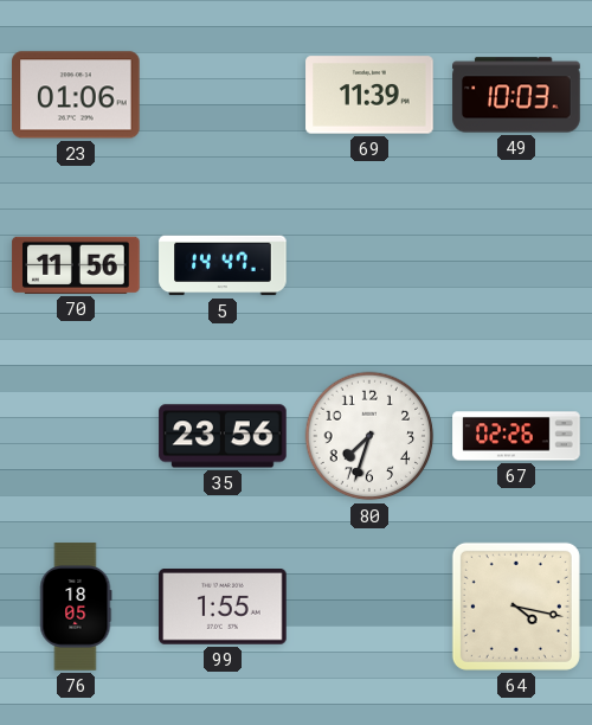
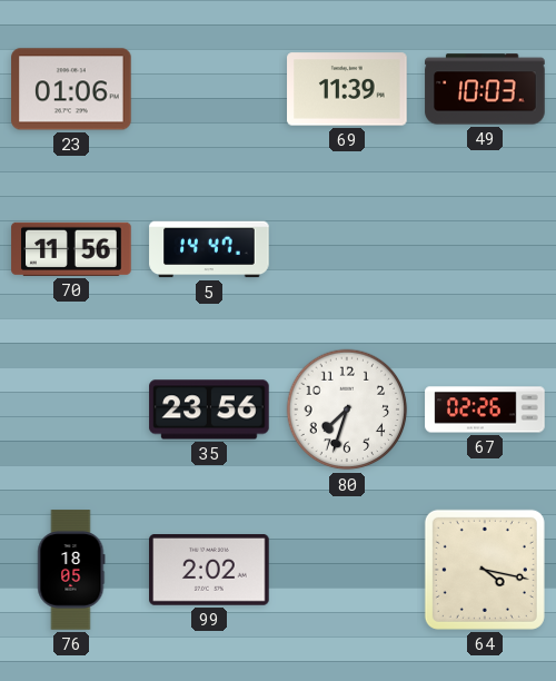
99: 1:55 -> 2:02 (209, 571)
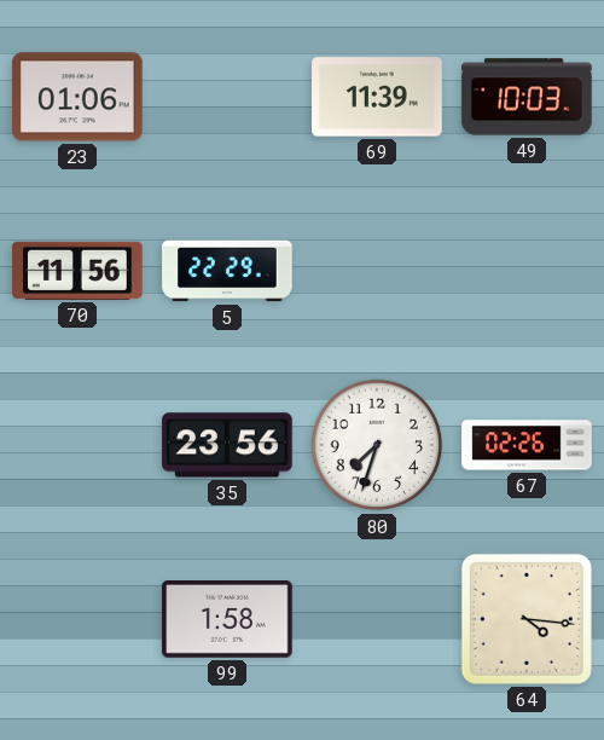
5: 14:47 -> 22:29 (227, 271)
76: 18:05 -> none (71, 570)
99: 2:02 -> 1:58 (227, 620)
64: 4:17 -> 4:16 (527, 619)
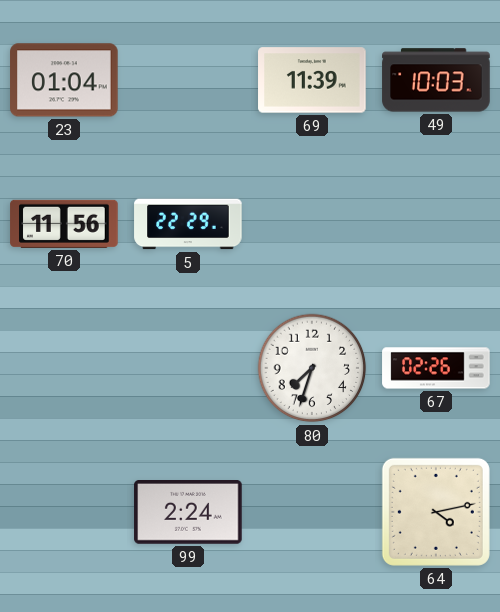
23: 01:06 -> 01:04 (64, 80)
35: 23:56 -> none (227, 445)
99: 1:58 -> 2:24 (188, 513)
64: 4:16 -> 4:13 (436, 512)
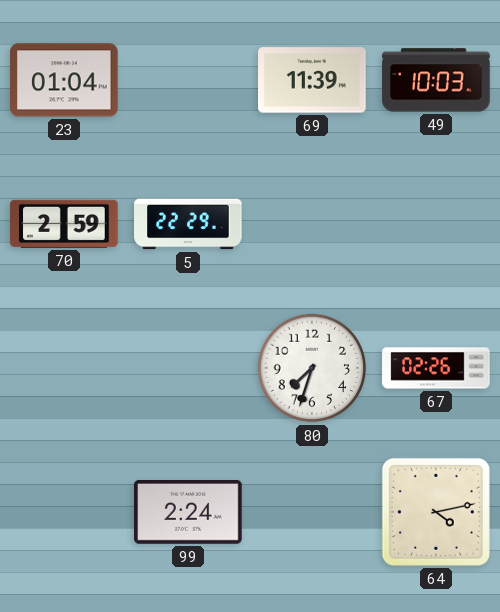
70: 11:56 -> 2:59 (64, 224)
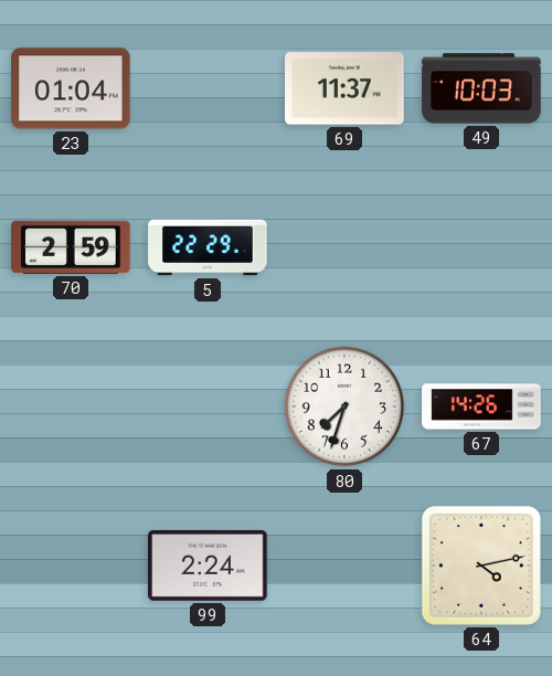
69: 11:39 -> 11:37 (344, 88)
67: 02:26 -> 14:26 (481, 406)
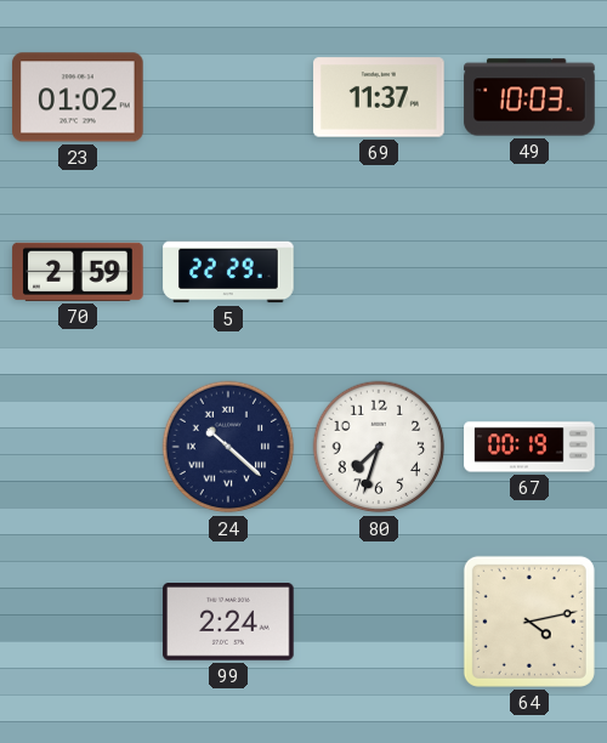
23: 01:04 -> 01:02 (78, 97)
24: none -> 10:22 (228, 447)
67: 14:26 -> 00:19 (529, 447)
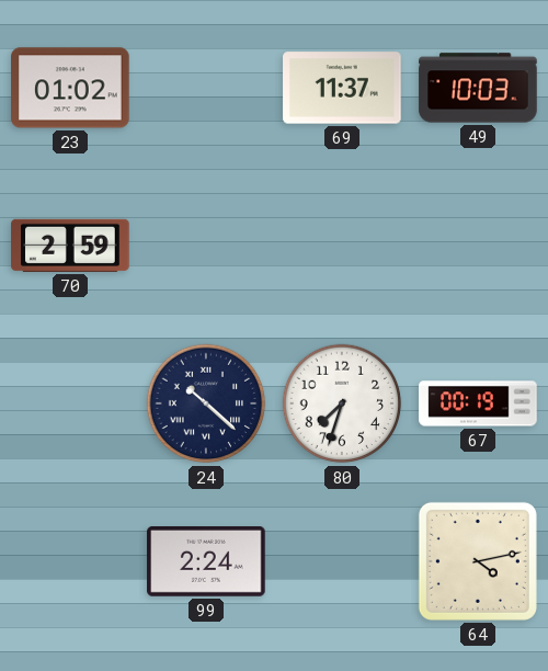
5: 22:29 -> none (228, 272)
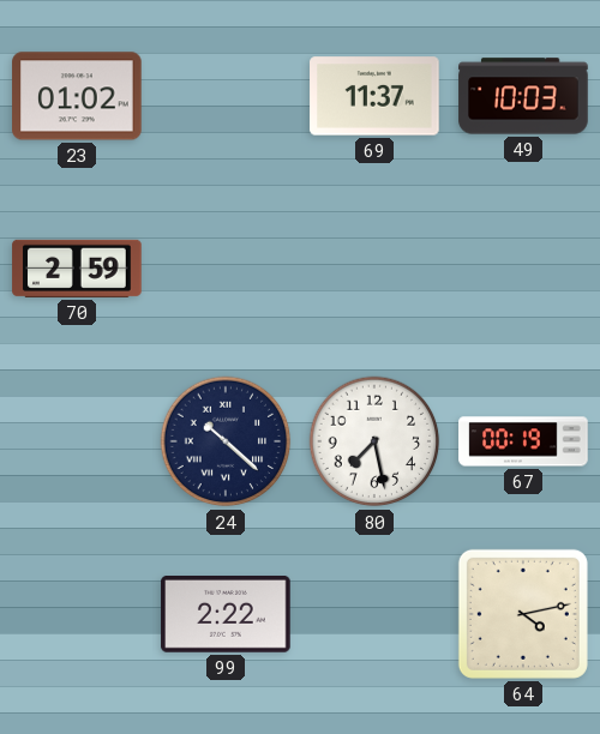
80: 7:33 -> 7:28 (374, 441)
99: 2:24 -> 2:22 (226, 615)
